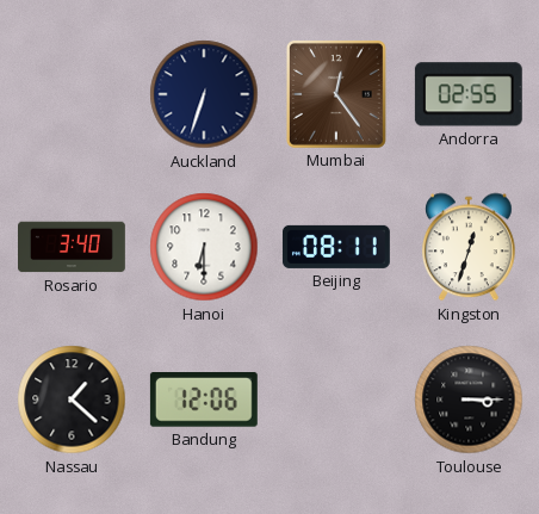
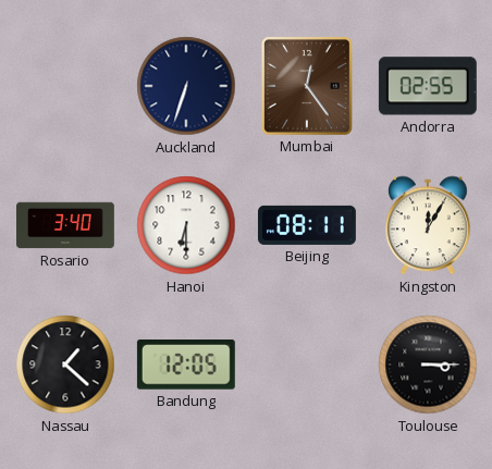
Kingston: 12:33 -> 12:05 (429, 225)
Bandung: 12:06 -> 12:05 (186, 366)
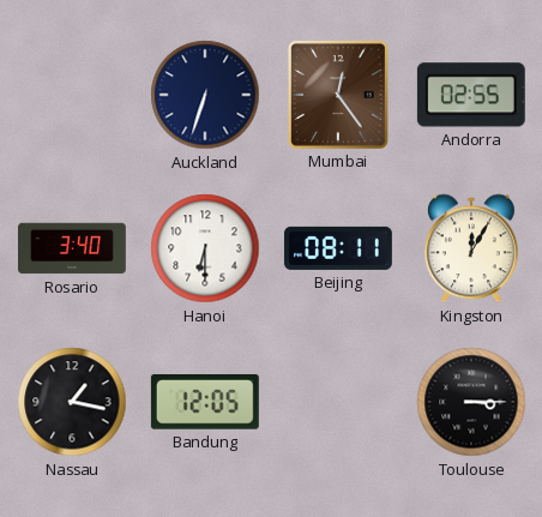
Nassau: 1:22 -> 1:17 (72, 402)
